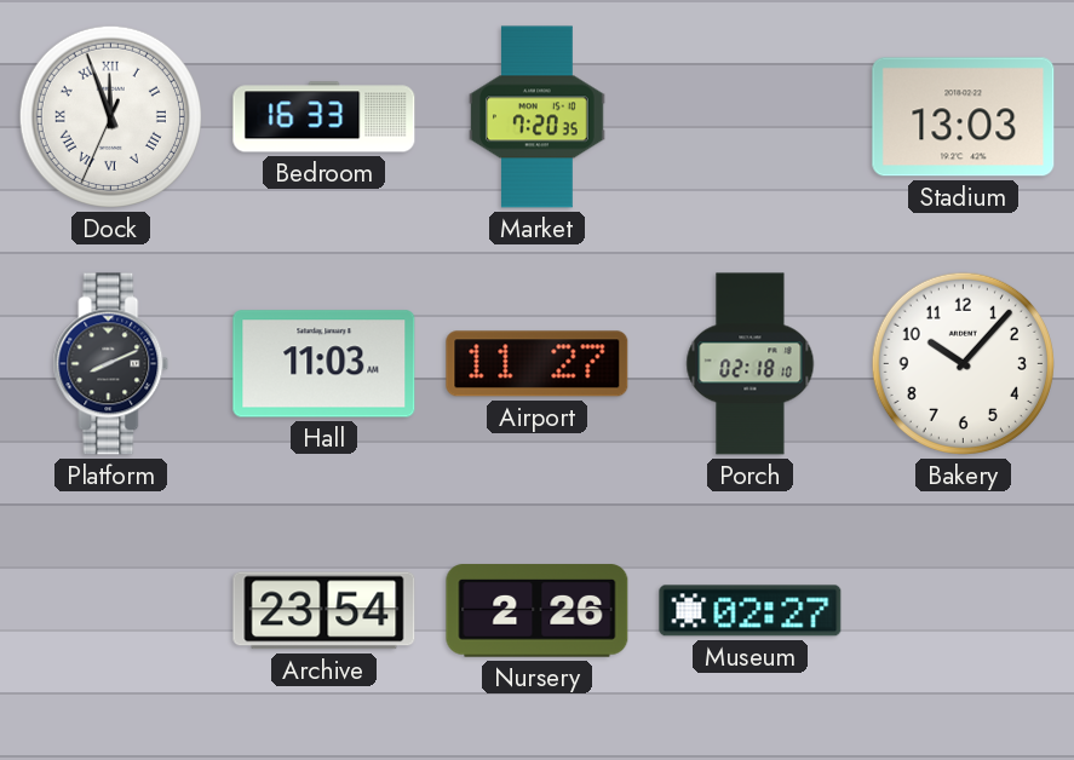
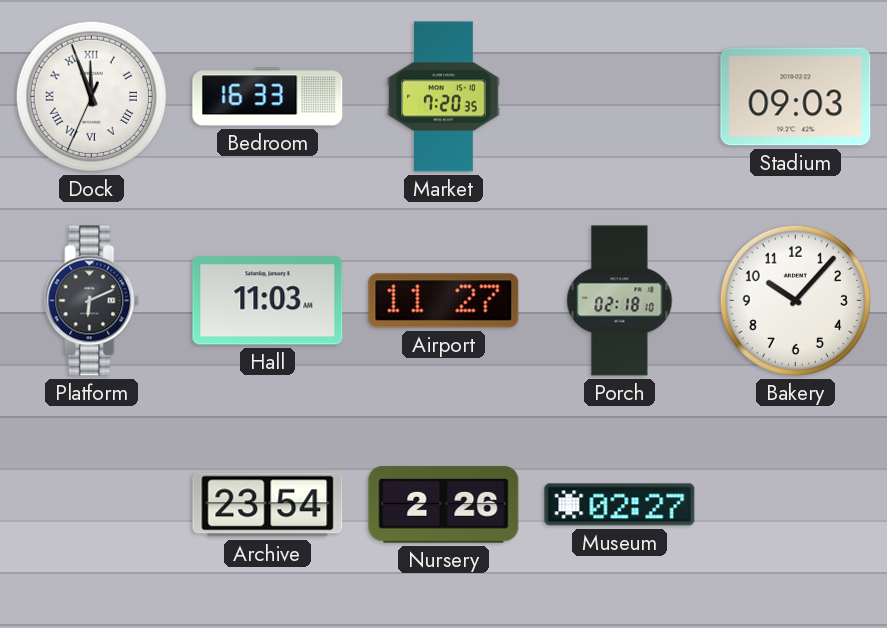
Stadium: 13:03 -> 09:03 (796, 97)
Platform: 8:11 -> 6:11 (92, 301)
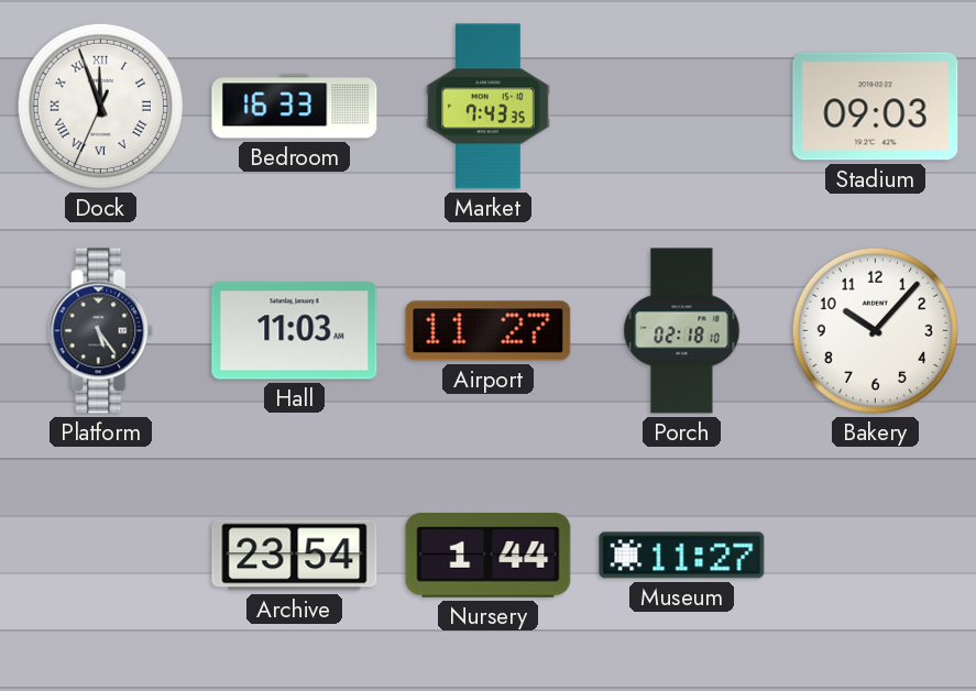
Market: 7:20 -> 7:43 (489, 107)
Platform: 6:11 -> 5:24 (101, 331)
Nursery: 2:26 -> 1:44 (489, 556)
Museum: 02:27 -> 11:27 (682, 556)
